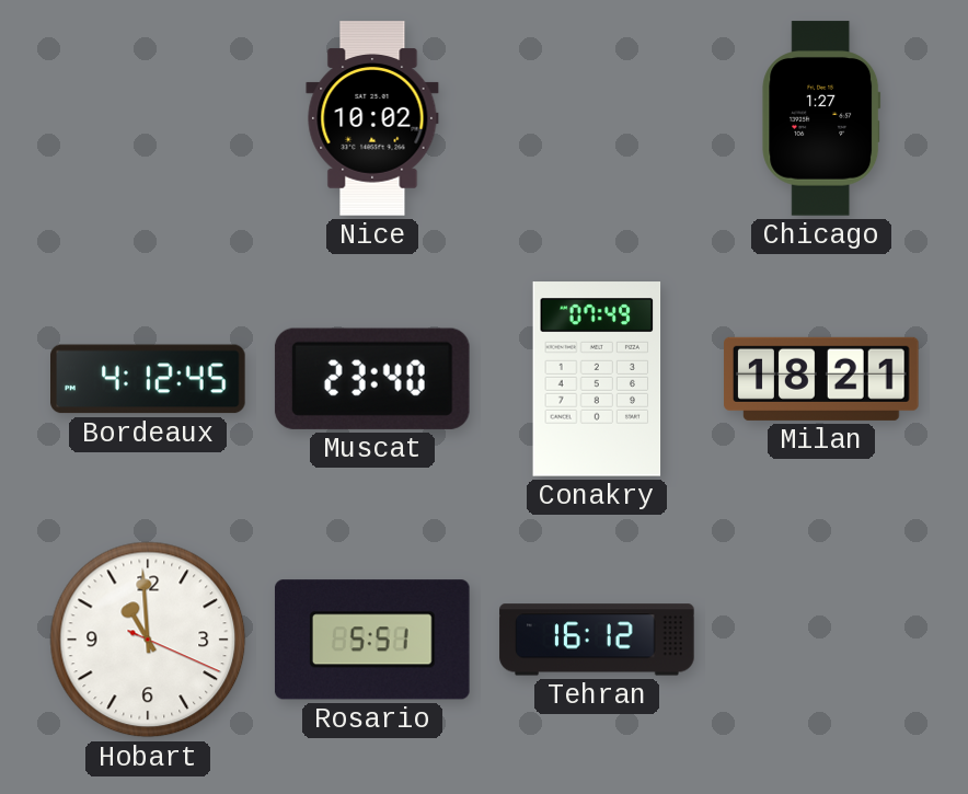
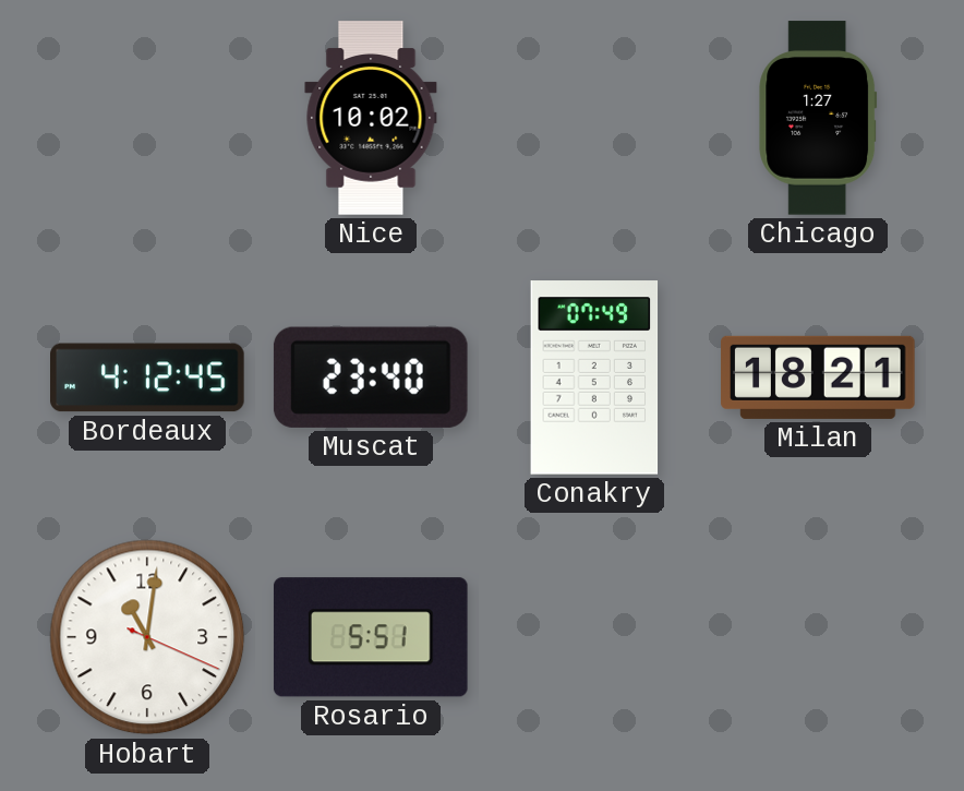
Hobart: 10:59 -> 11:01 (147, 637)
Tehran: 16:12 -> none (597, 640)
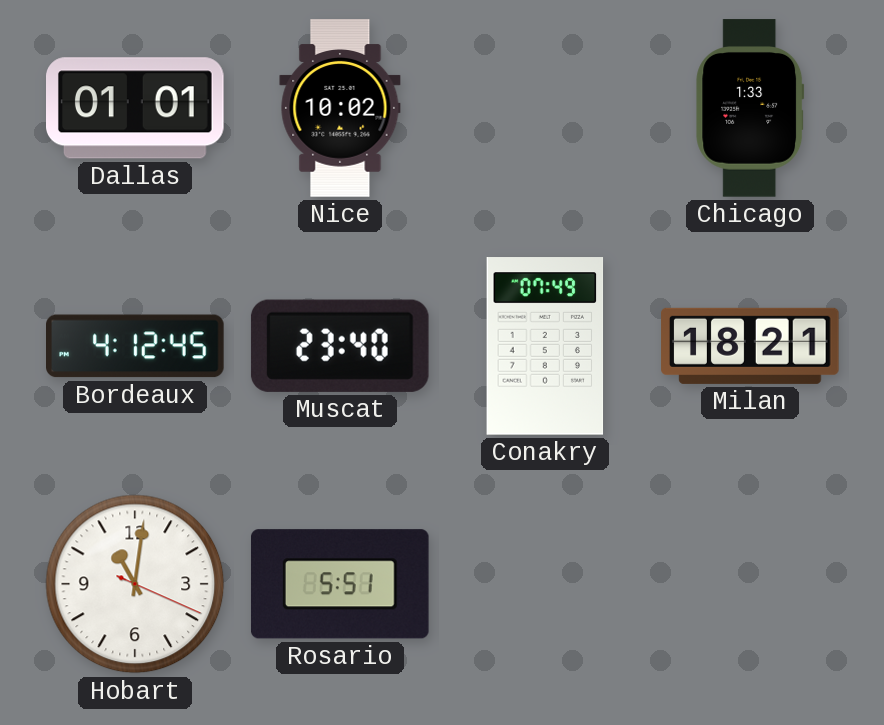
Dallas: none -> 01:01 (136, 108)
Chicago: 1:27 -> 1:33 (750, 108)
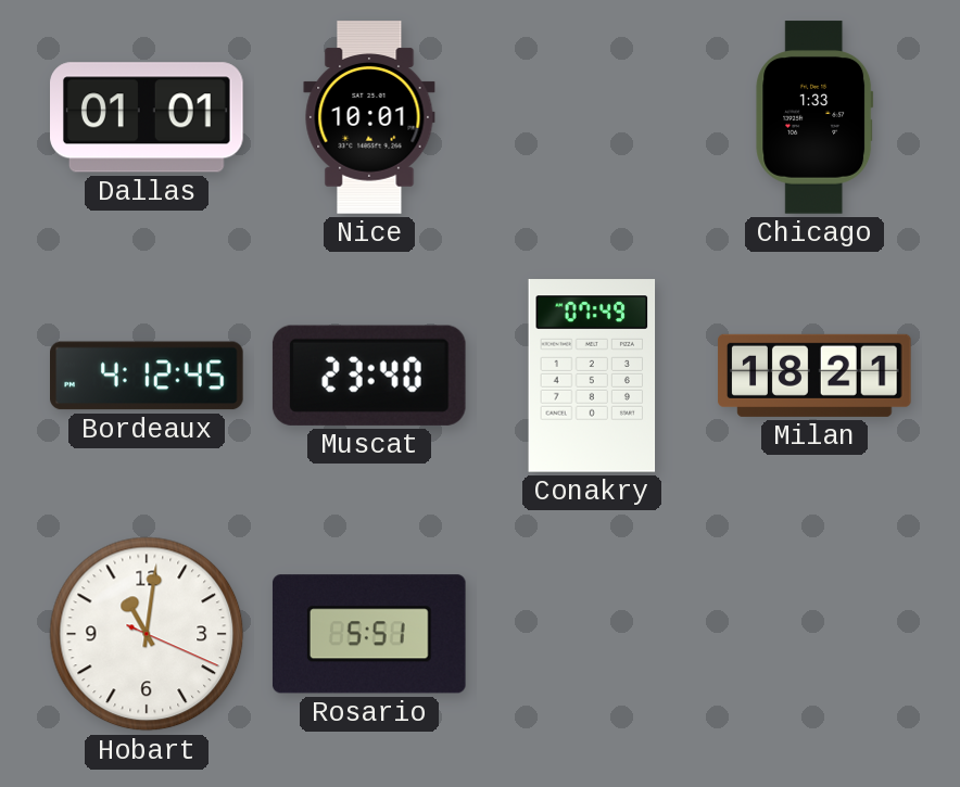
Nice: 10:02 -> 10:01 (369, 117)
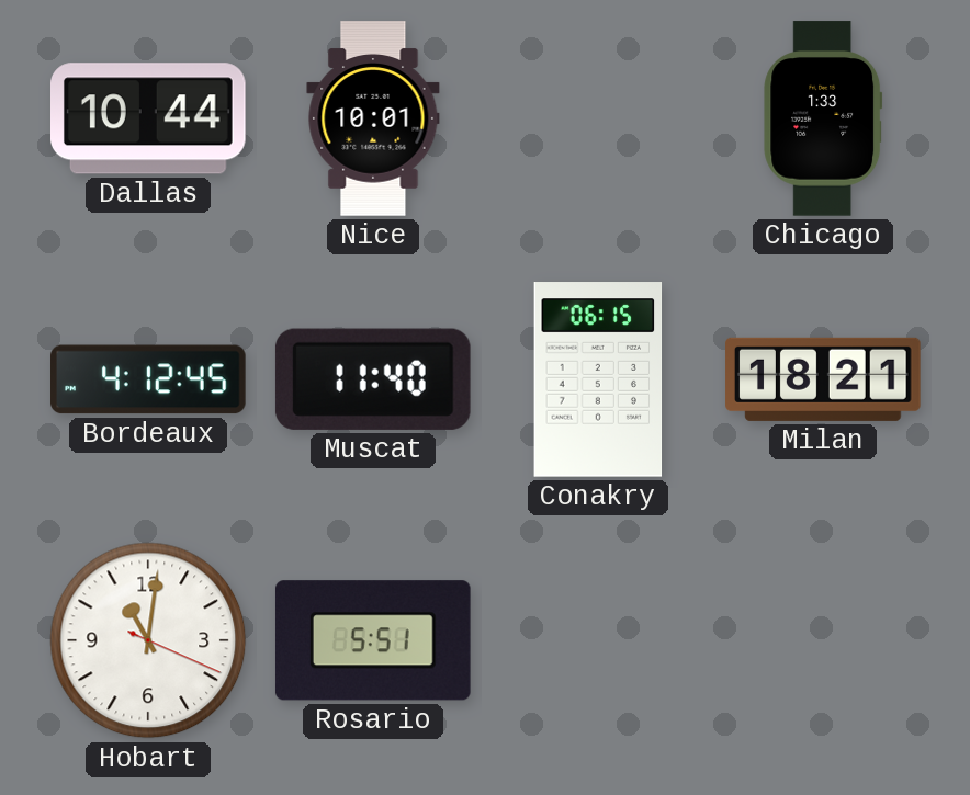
Dallas: 01:01 -> 10:44 (149, 118)
Muscat: 23:40 -> 11:40 (373, 379)
Conakry: 07:49 -> 06:15 (598, 379)
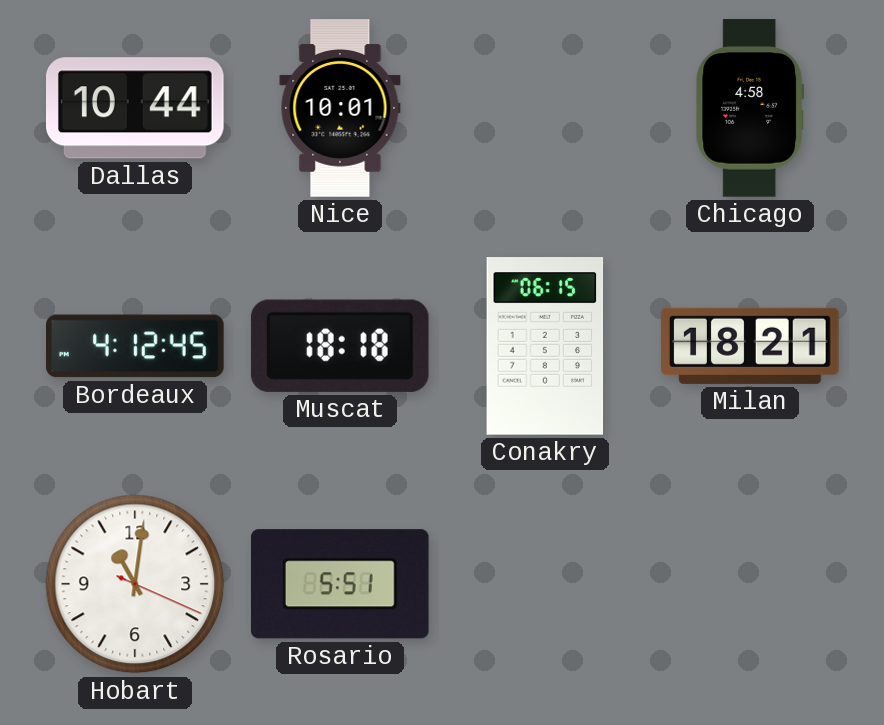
Chicago: 1:33 -> 4:58 (750, 108)
Muscat: 11:40 -> 18:18 (340, 346)
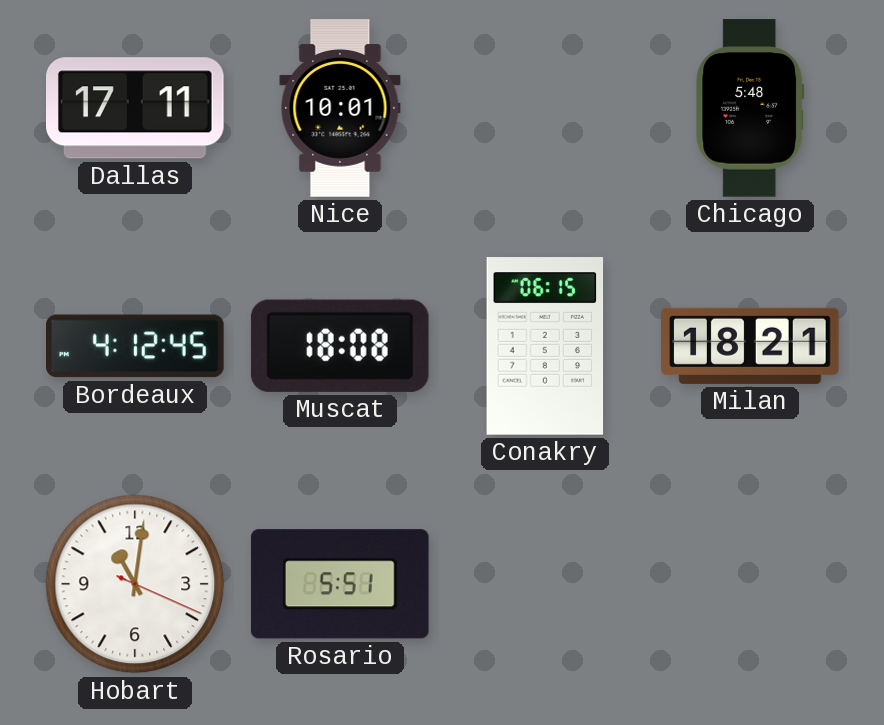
Dallas: 10:44 -> 17:11 (136, 108)
Chicago: 4:58 -> 5:48 (750, 108)
Muscat: 18:18 -> 18:08 (340, 346)
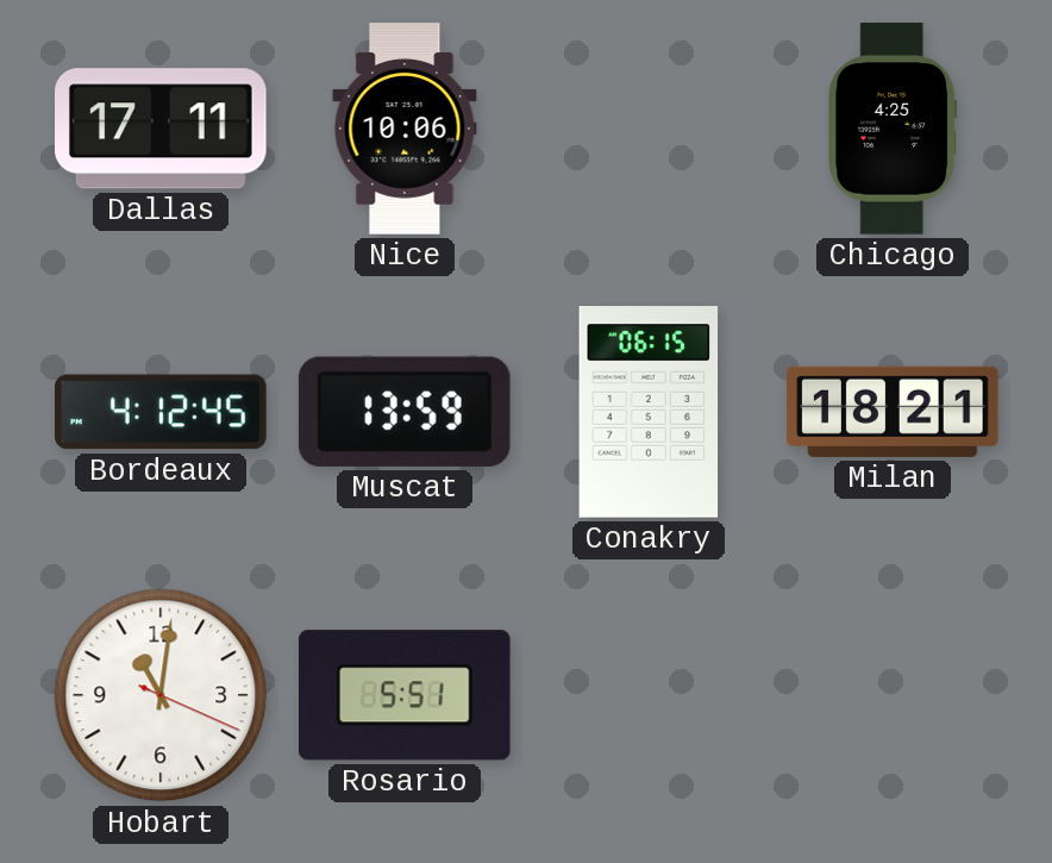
Nice: 10:01 -> 10:06 (405, 129)
Chicago: 5:48 -> 4:25 (893, 129)
Muscat: 18:08 -> 13:59 (405, 412)
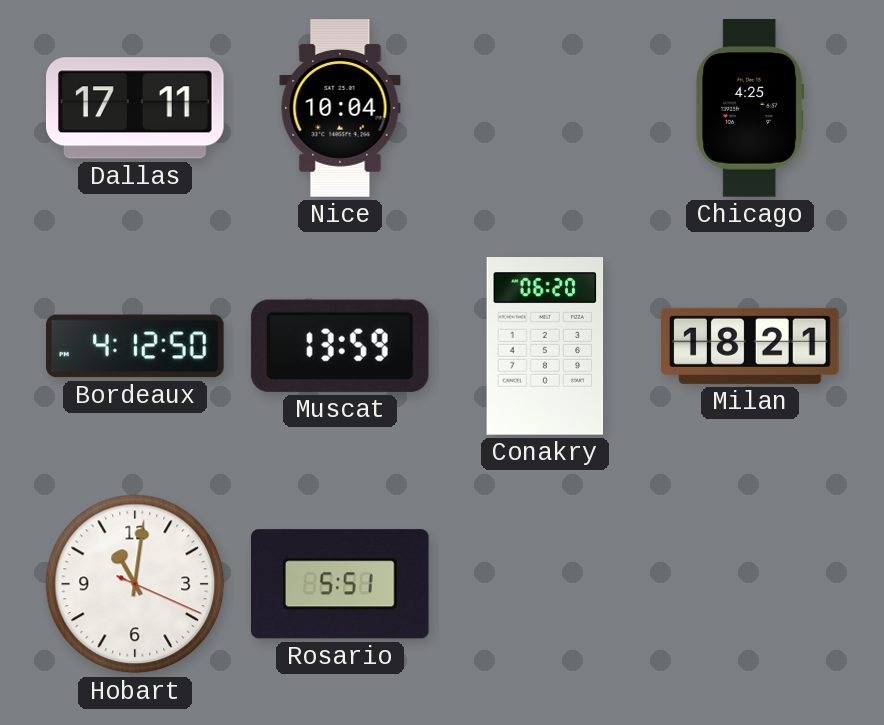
Nice: 10:06 -> 10:04 (340, 108)
Bordeaux: 4:12:45 -> 4:12:50 (135, 346)
Conakry: 06:15 -> 06:20 (545, 346)
